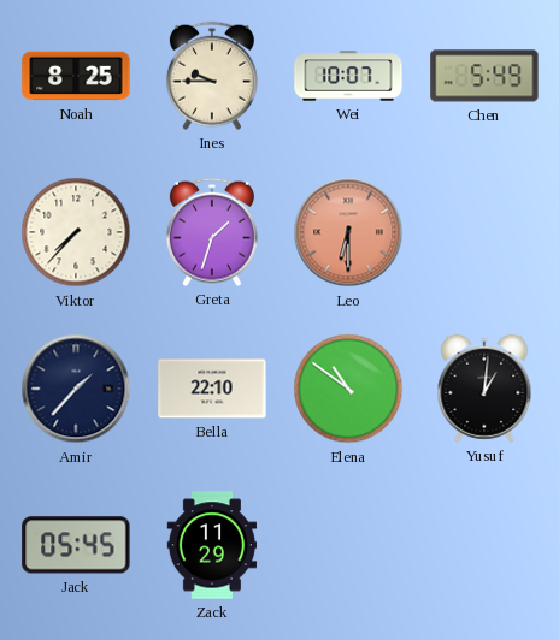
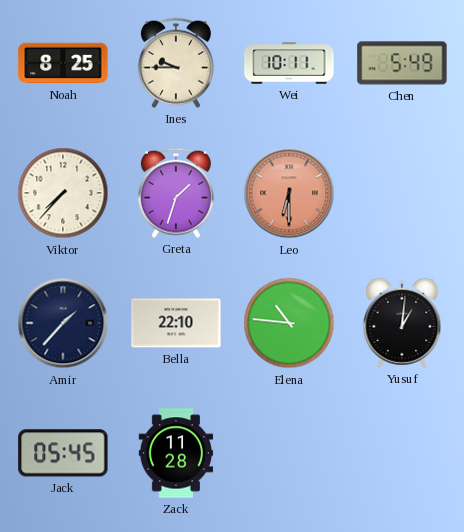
Wei: 10:07 -> 10:11 (289, 63)
Elena: 10:51 -> 10:46 (289, 323)
Zack: 11:29 -> 11:28 (176, 453)
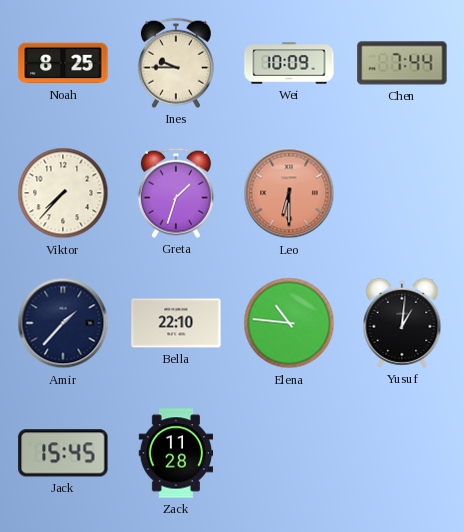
Wei: 10:11 -> 10:09 (289, 63)
Chen: 5:49 -> 7:44 (402, 63)
Jack: 05:45 -> 15:45 (63, 453)
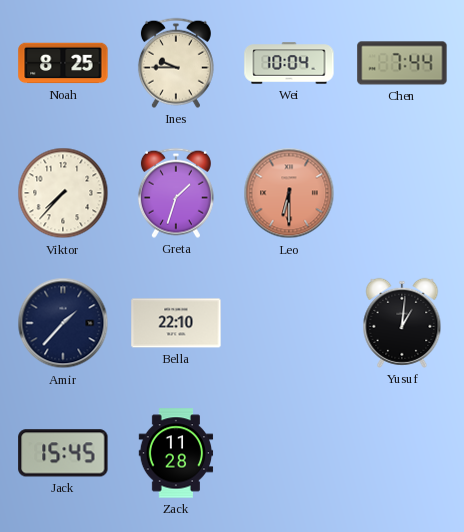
Wei: 10:09 -> 10:04 (289, 63)
Elena: 10:46 -> none (289, 323)
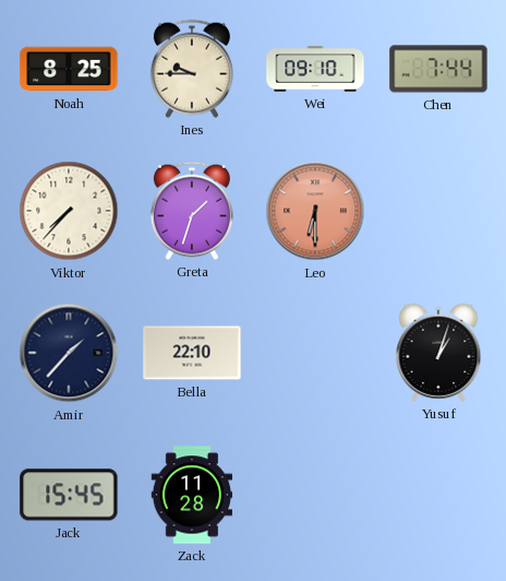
Wei: 10:04 -> 09:10 (315, 69)
Yusuf: 1:01 -> 1:03 (438, 353)
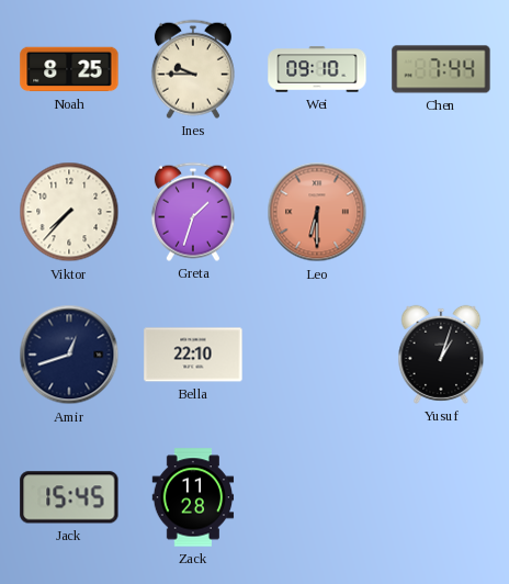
Amir: 1:37 -> 12:42 (69, 355)
